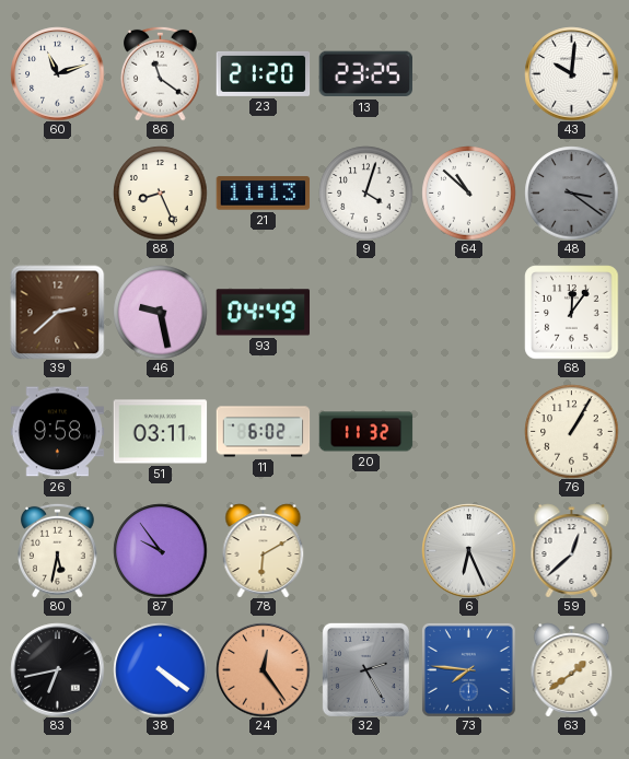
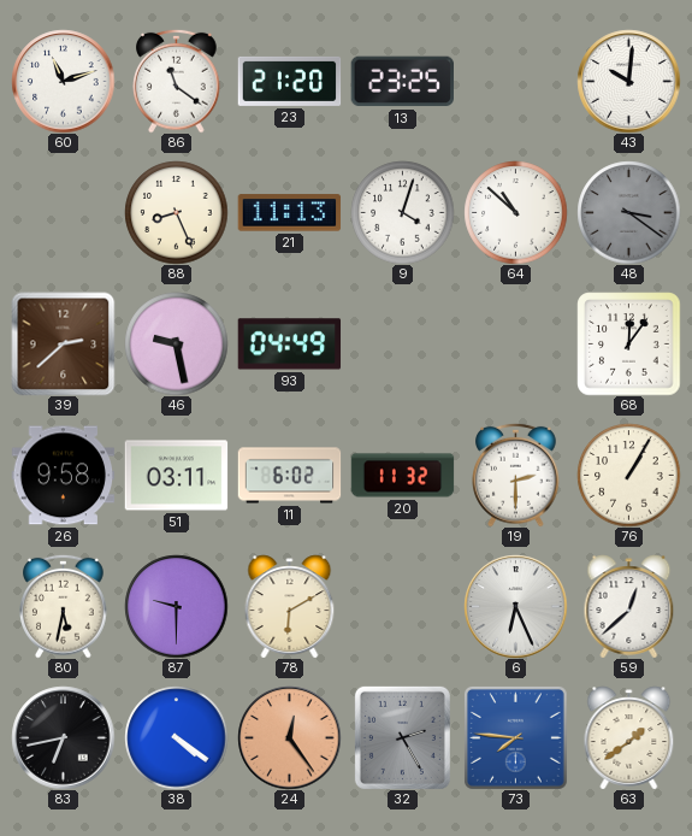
19: none -> 2:30 (516, 475)
87: 9:54 -> 9:30 (176, 606)
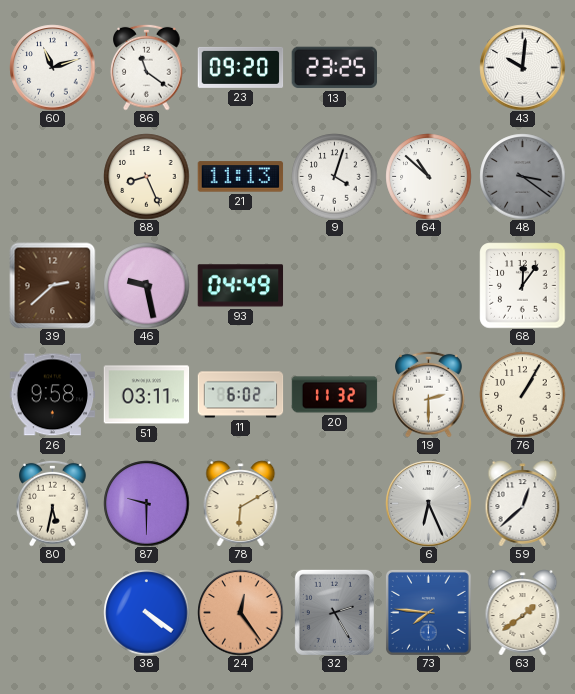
23: 21:20 -> 09:20 (240, 67)
83: 6:43 -> none (63, 737)
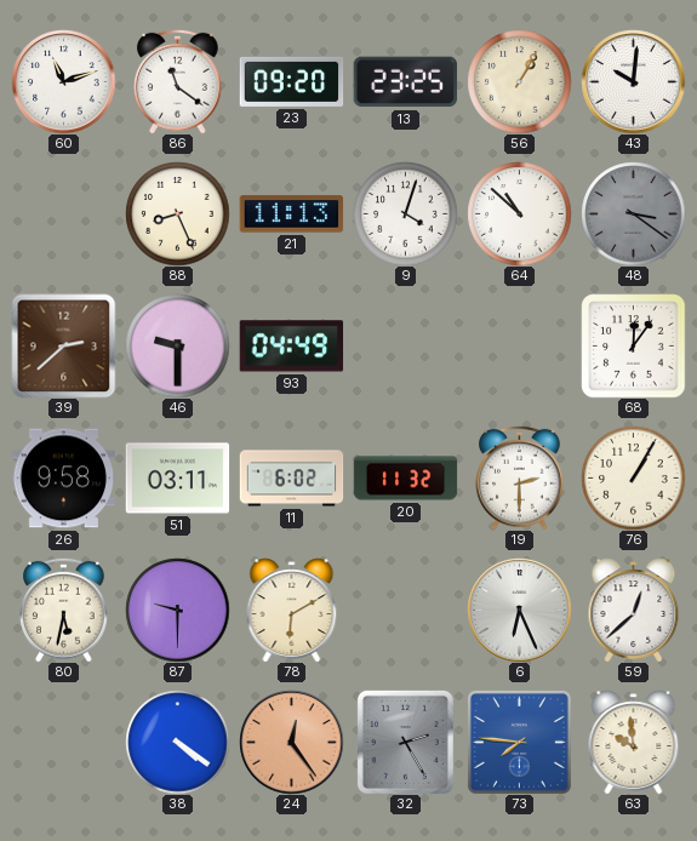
56: none -> 1:05 (519, 81)
46: 9:28 -> 9:30 (177, 345)
63: 1:39 -> 9:59 (634, 742)
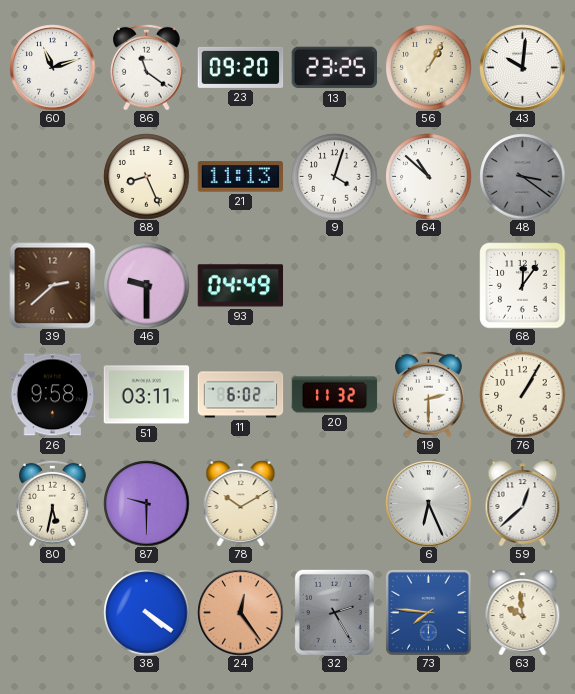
78: 6:10 -> 10:10 (241, 503)
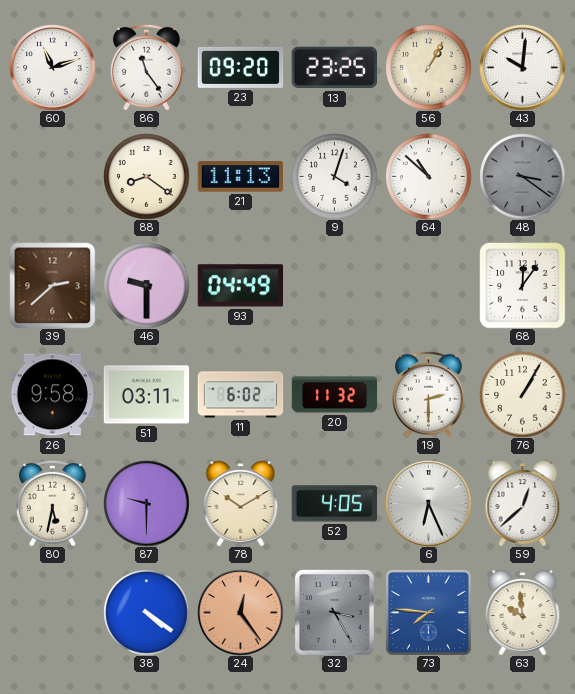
86: 11:21 -> 11:24 (147, 67)
88: 8:26 -> 8:21 (146, 176)
52: none -> 4:05 (334, 504)
32: 2:25 -> 3:25 (334, 612)
